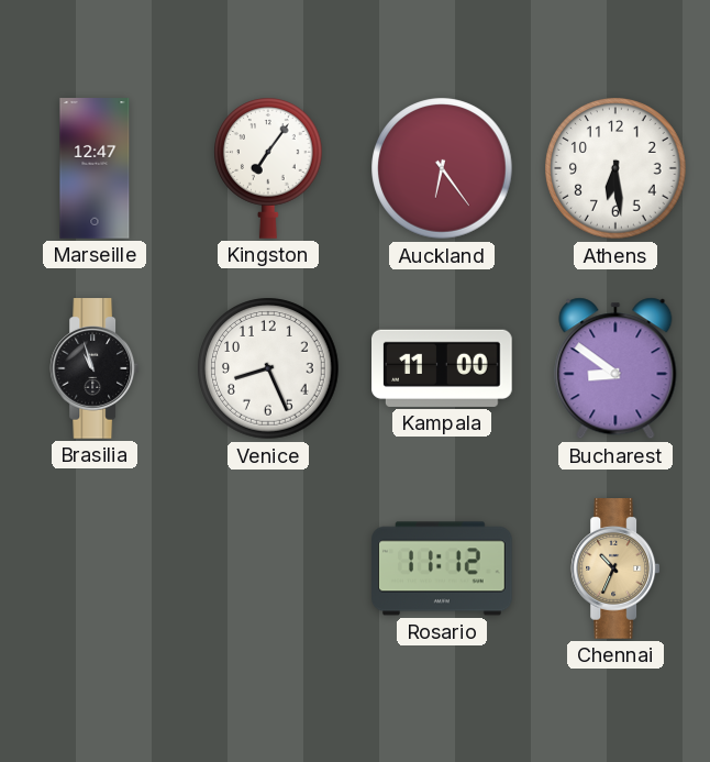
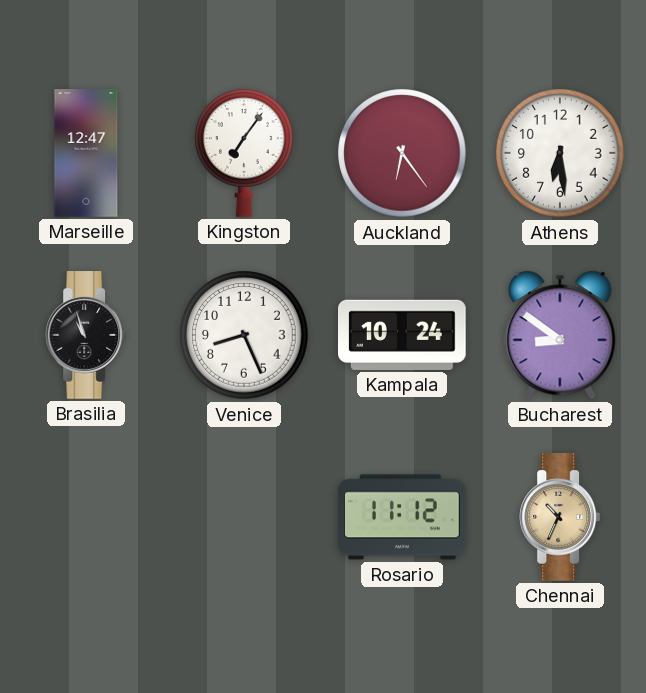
Kampala: 11:00 -> 10:24 (403, 335)
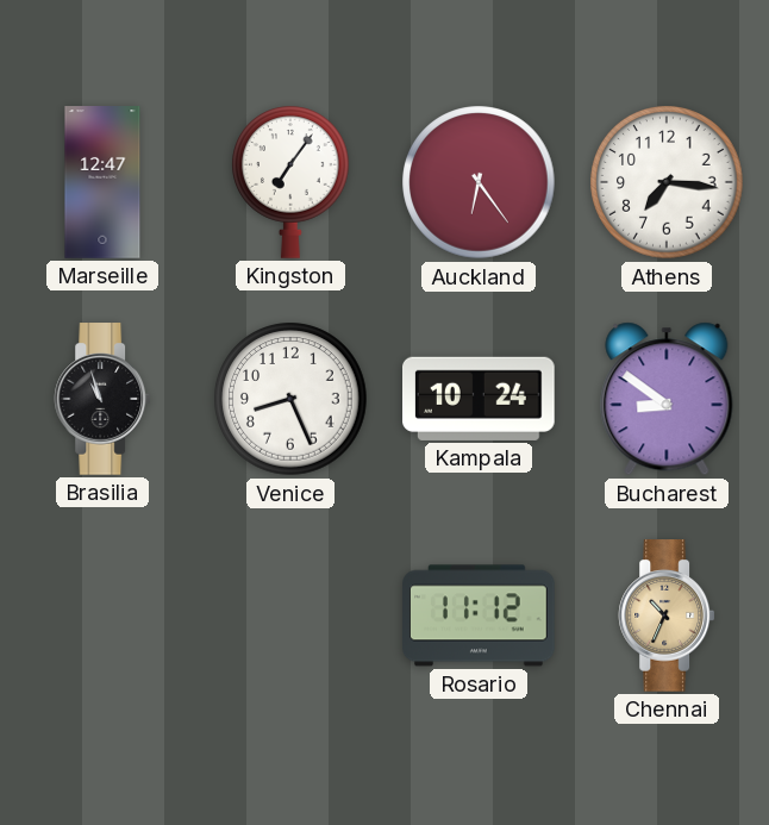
Athens: 6:29 -> 7:16 (667, 182)
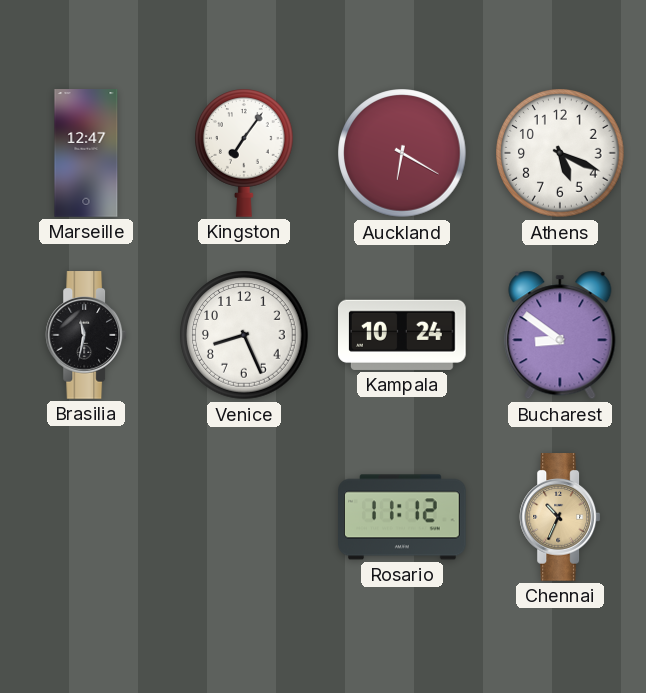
Auckland: 6:24 -> 6:20 (402, 153)
Athens: 7:16 -> 5:19 (560, 153)
Brasilia: 10:57 -> 11:32 (86, 335)
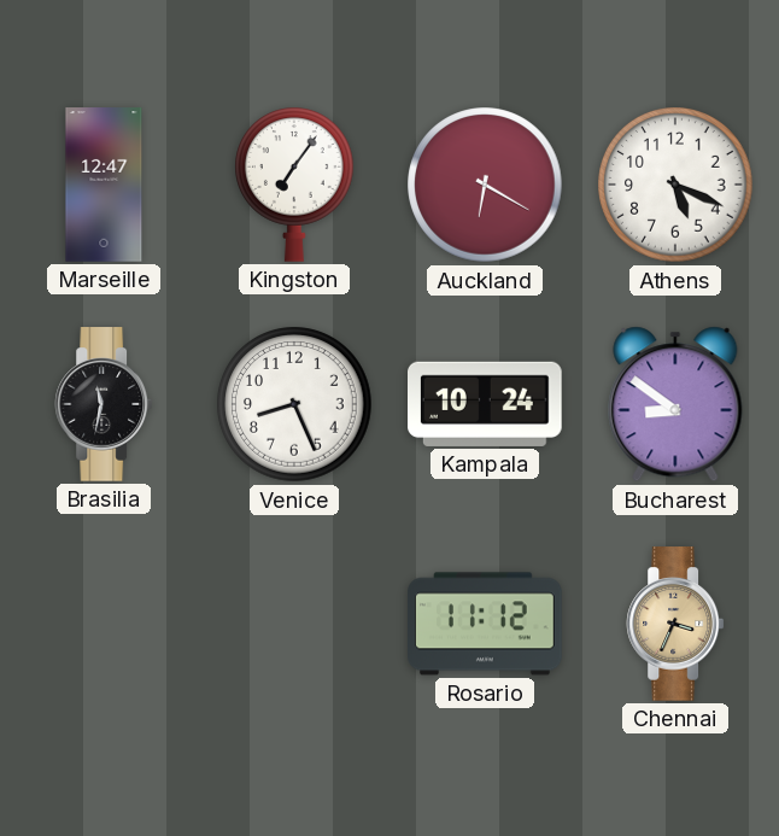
Chennai: 10:34 -> 3:34 (675, 624)
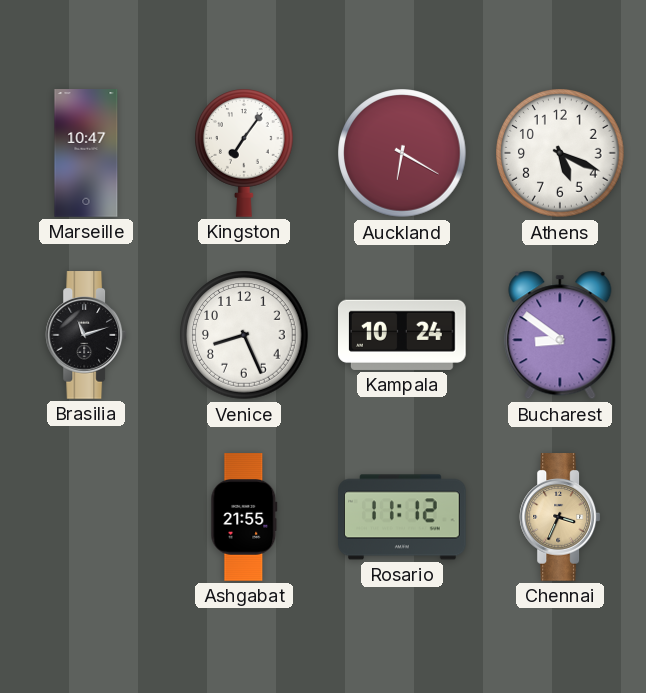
Marseille: 12:47 -> 10:47 (86, 153)
Brasilia: 11:32 -> 11:12 (86, 335)
Ashgabat: none -> 21:55 (244, 517)
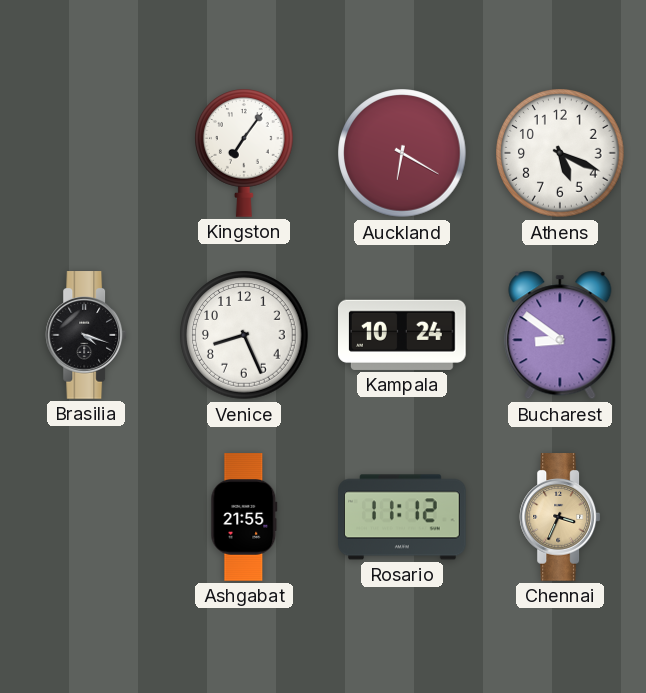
Marseille: 10:47 -> none (86, 153)
Brasilia: 11:12 -> 4:18 (86, 335)
